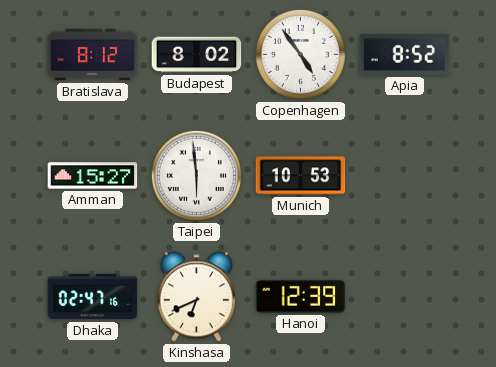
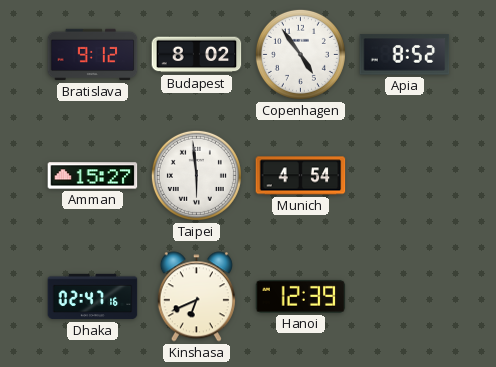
Bratislava: 8:12 -> 9:12 (93, 55)
Munich: 10:53 -> 4:54 (301, 176)
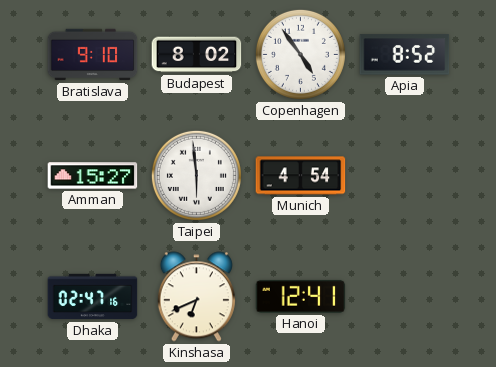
Bratislava: 9:12 -> 9:10 (93, 55)
Hanoi: 12:39 -> 12:41 (301, 296)
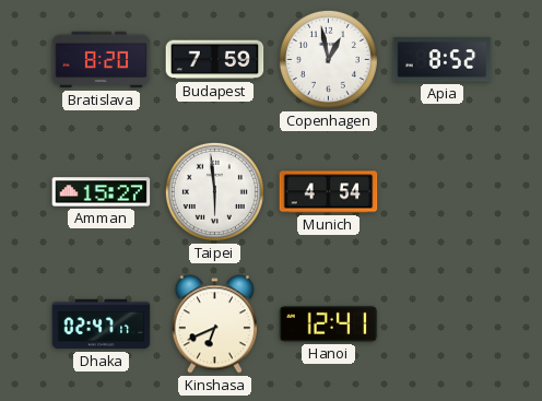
Bratislava: 9:10 -> 8:20 (102, 60)
Budapest: 8:02 -> 7:59 (215, 60)
Copenhagen: 4:54 -> 12:58 (328, 59)
Dhaka: 02:47:16 -> 02:47:17 (102, 325)
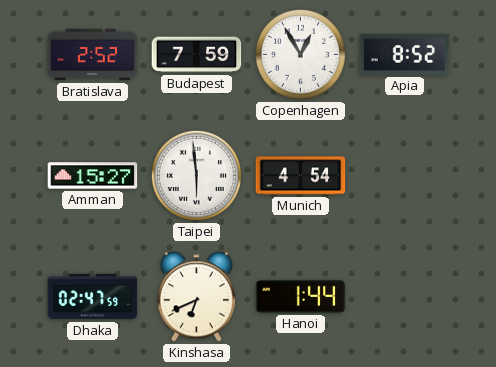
Bratislava: 8:20 -> 2:52 (93, 55)
Copenhagen: 12:58 -> 12:55 (300, 54)
Dhaka: 02:47:17 -> 02:47:59 (93, 297)
Hanoi: 12:41 -> 1:44 (301, 296)
